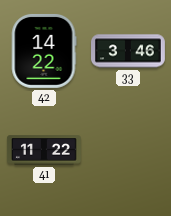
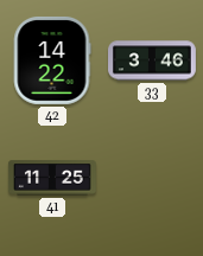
41: 11:22 -> 11:25 (52, 178)
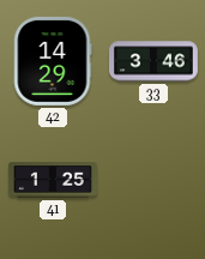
42: 14:22 -> 14:29 (53, 61)
41: 11:25 -> 1:25 (53, 180)
